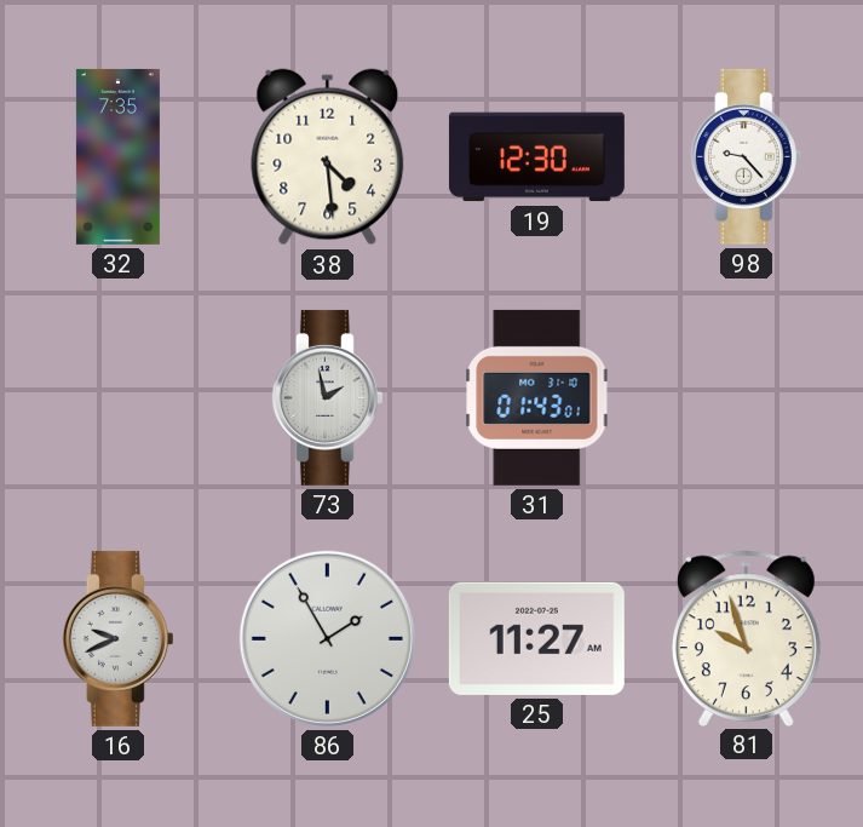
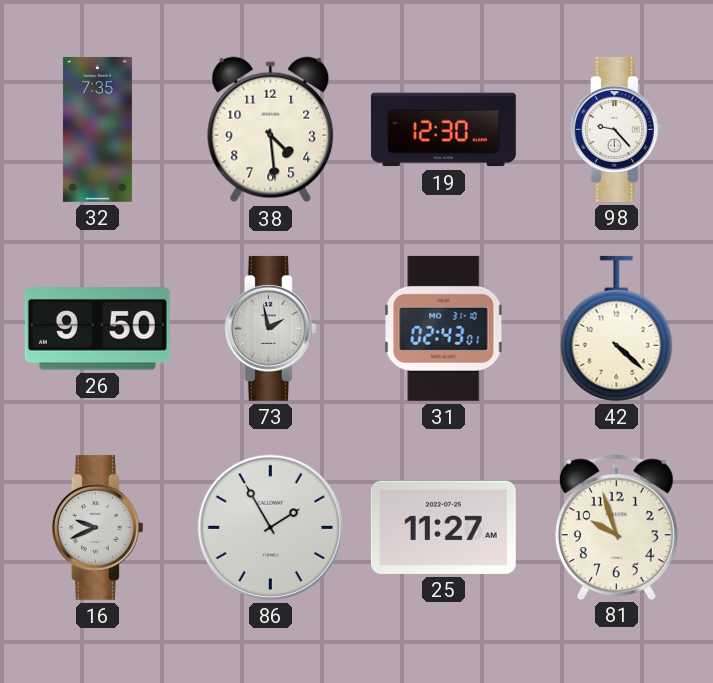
26: none -> 9:50 (97, 329)
31: 01:43 -> 02:43 (444, 328)
42: none -> 4:22 (617, 328)
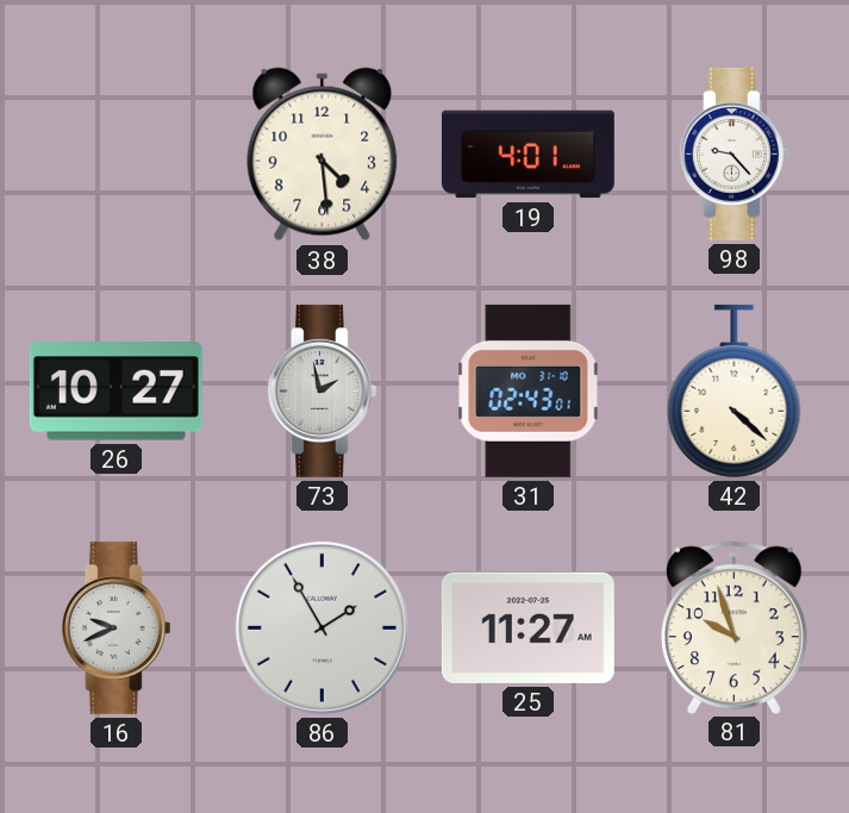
32: 7:35 -> none (97, 129)
19: 12:30 -> 4:01 (527, 155)
26: 9:50 -> 10:27 (116, 392)
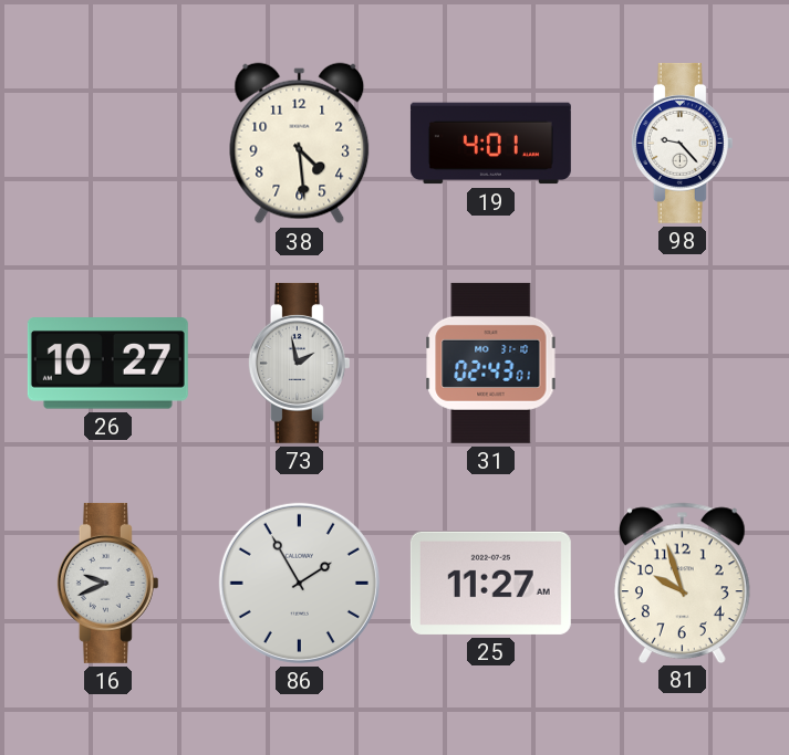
42: 4:22 -> none (735, 390)
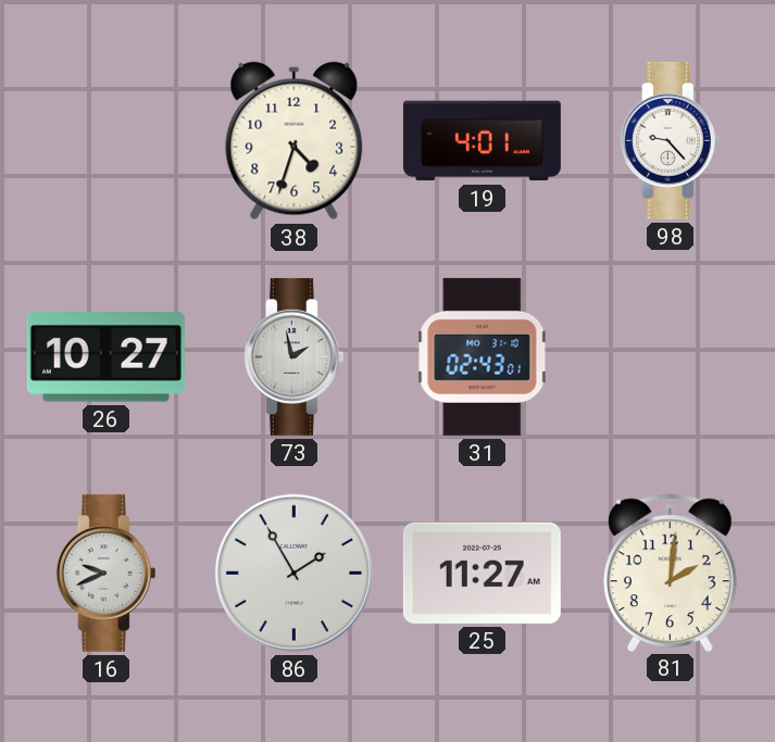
38: 4:29 -> 4:33 (295, 141)
81: 9:57 -> 2:01 (671, 573)
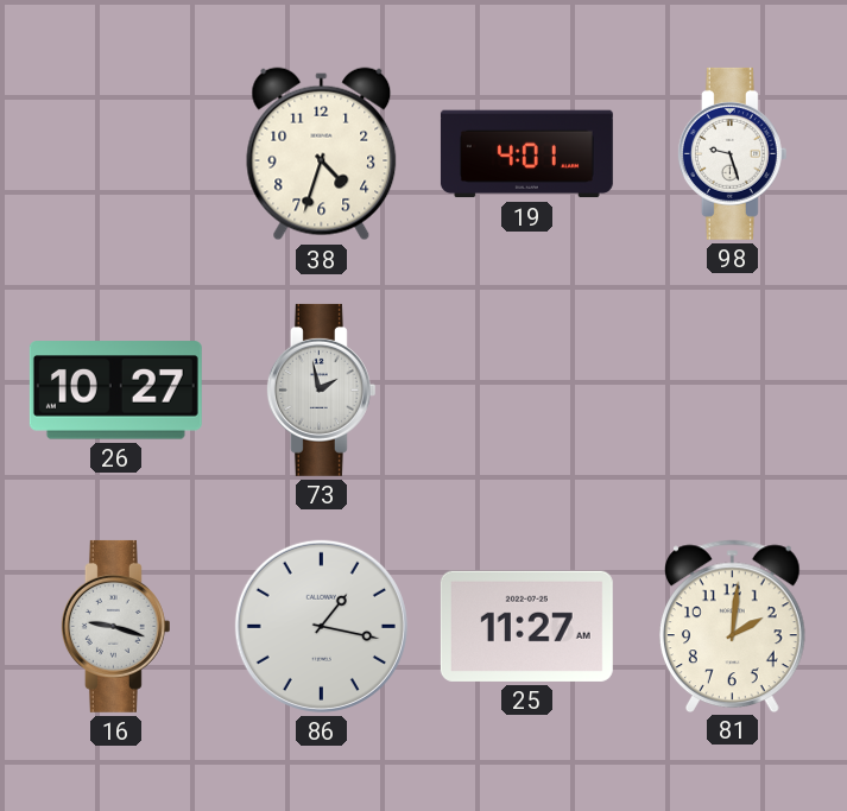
98: 9:23 -> 9:27 (732, 153)
31: 02:43 -> none (483, 356)
16: 9:41 -> 9:18 (115, 626)
86: 1:55 -> 1:17 (321, 626)
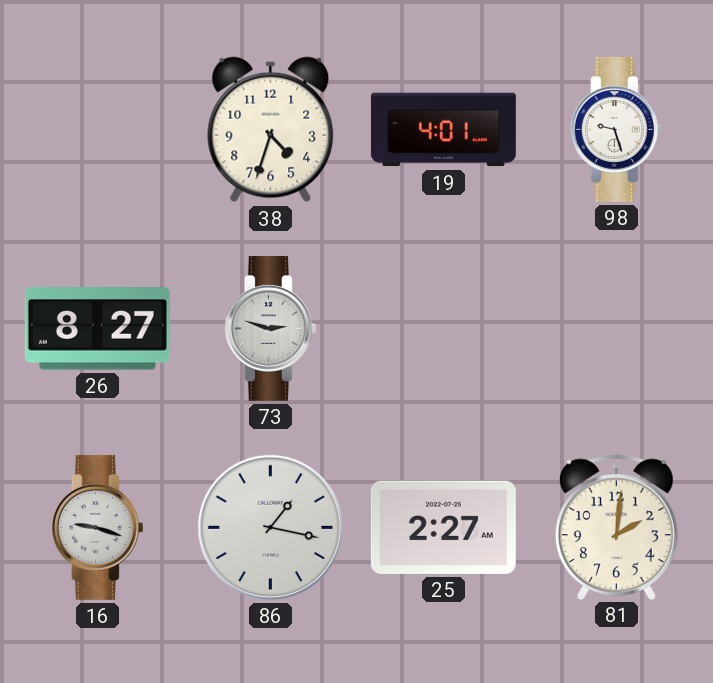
26: 10:27 -> 8:27 (97, 329)
73: 1:58 -> 2:48 (270, 328)
25: 11:27 -> 2:27 (443, 527)
